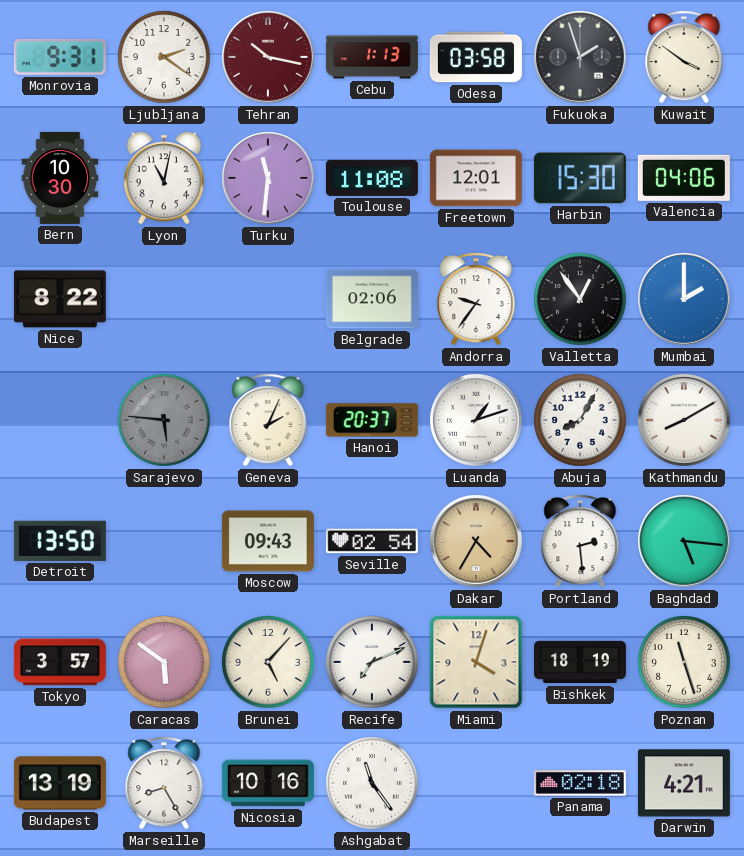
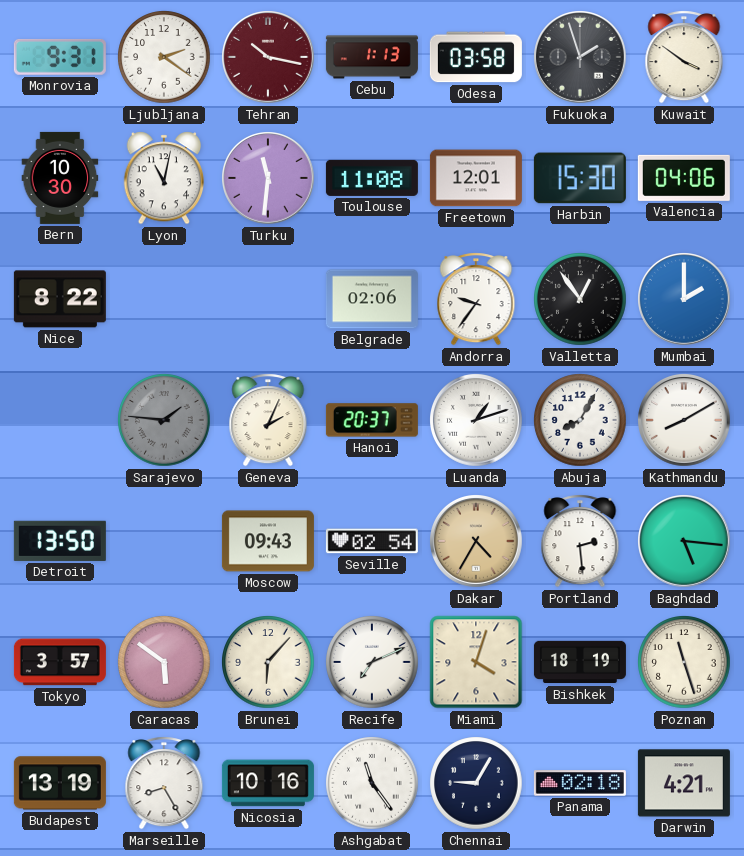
Sarajevo: 5:46 -> 1:46 (164, 420)
Brunei: 5:07 -> 6:07 (268, 662)
Chennai: none -> 9:05 (476, 783)
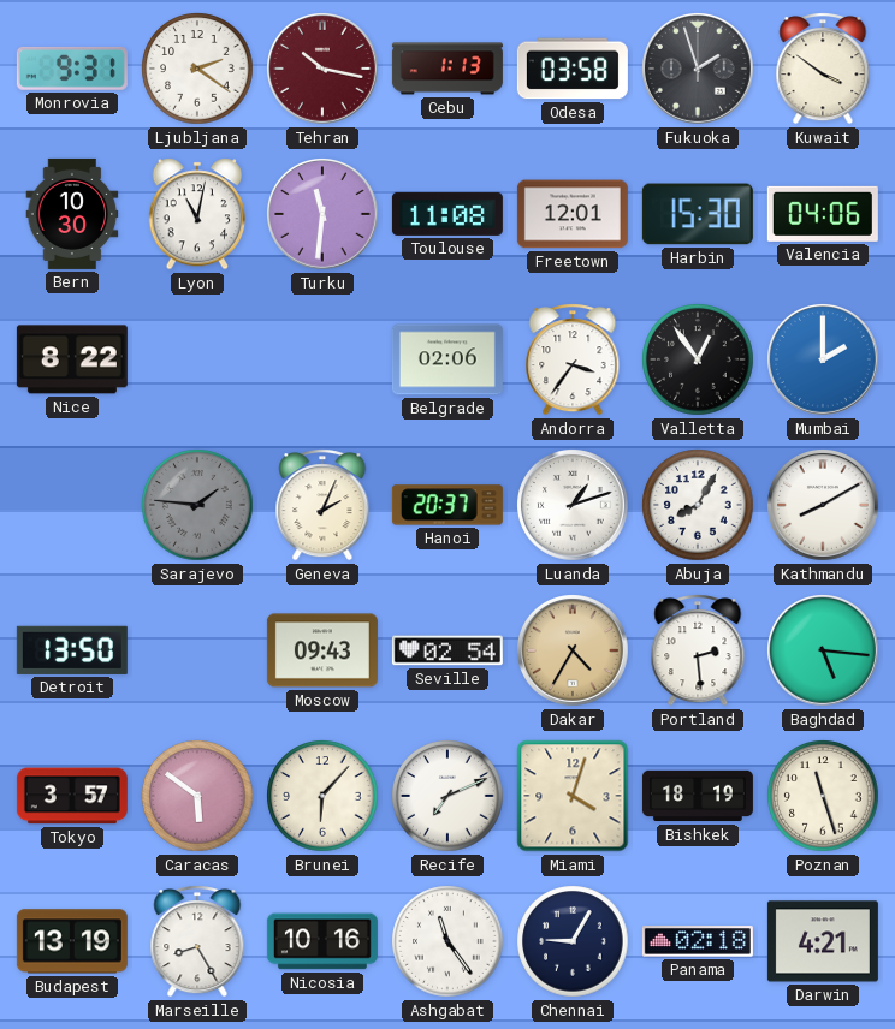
Andorra: 9:36 -> 3:36 (573, 359)
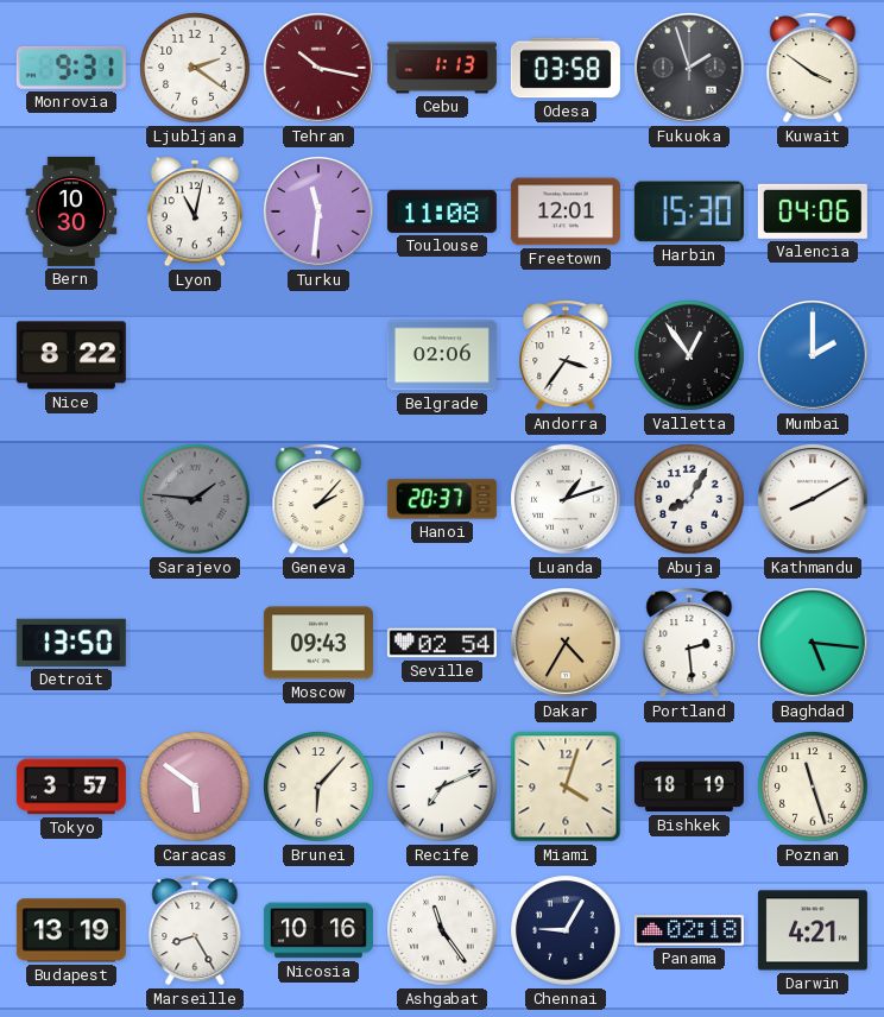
Geneva: 2:04 -> 2:07 (318, 499)
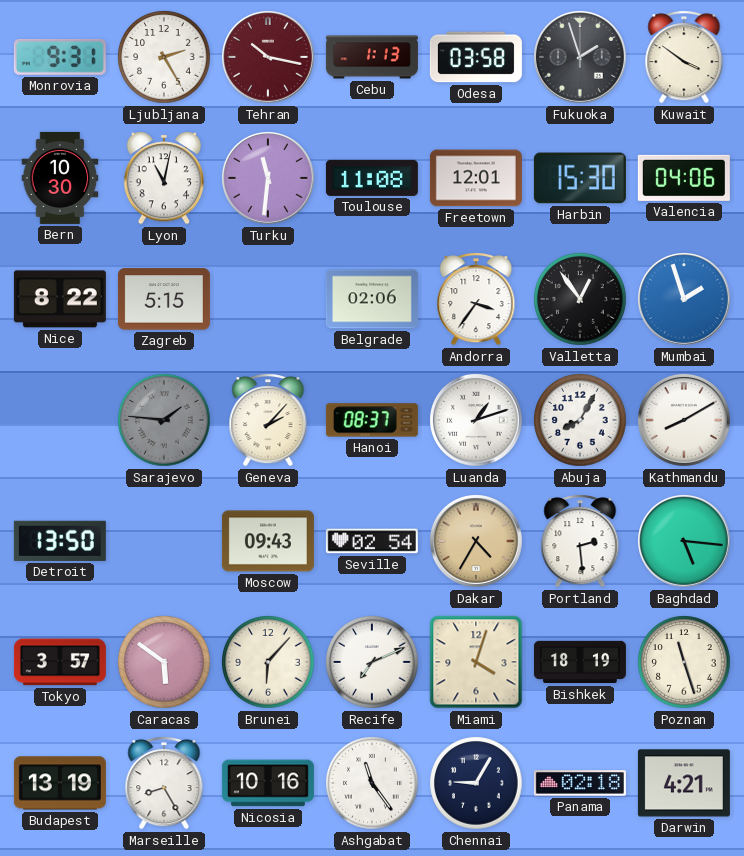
Ljubljana: 2:21 -> 2:25 (164, 57)
Zagreb: none -> 5:15 (164, 299)
Mumbai: 2:00 -> 1:57 (685, 300)
Hanoi: 20:37 -> 08:37 (372, 420)
